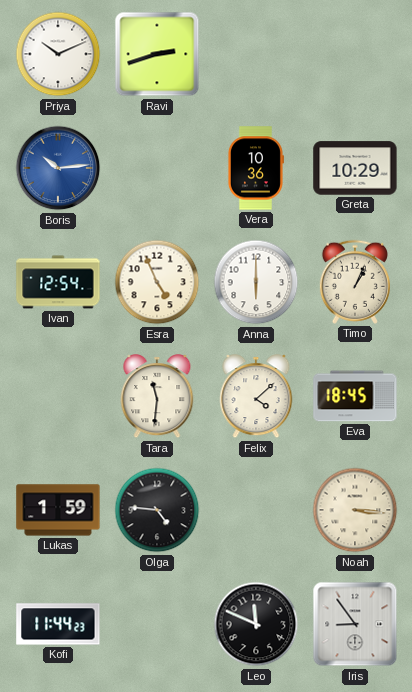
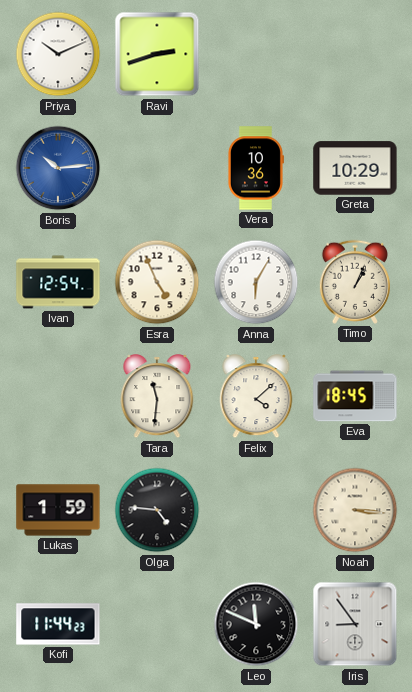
Anna: 6:00 -> 6:05 (256, 282)
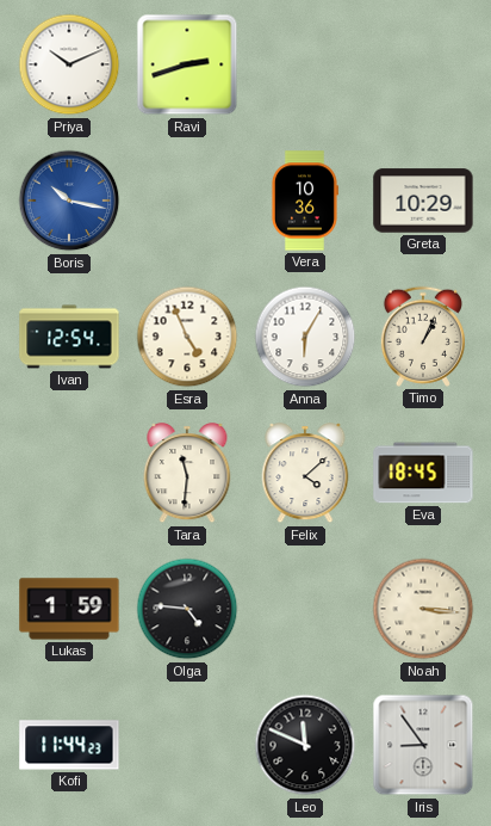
Boris: 10:14 -> 10:17 (69, 201)
